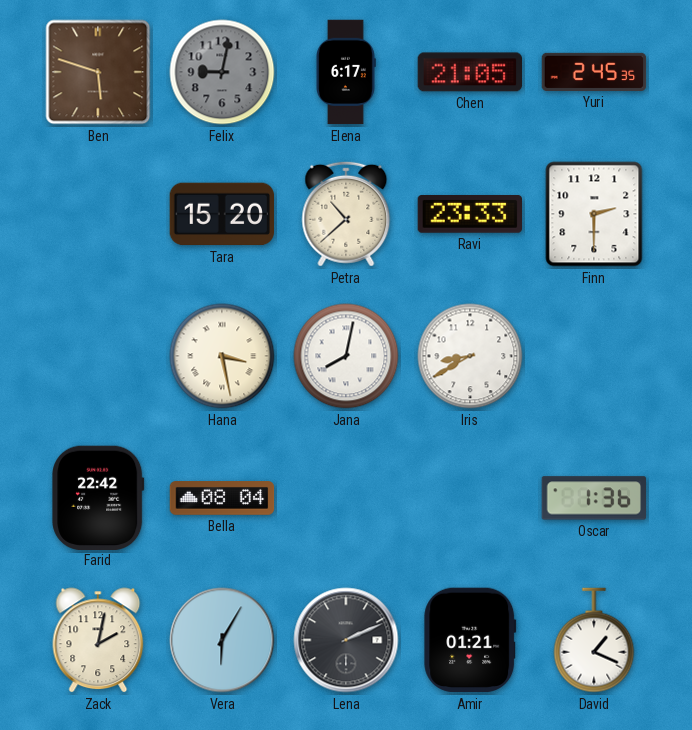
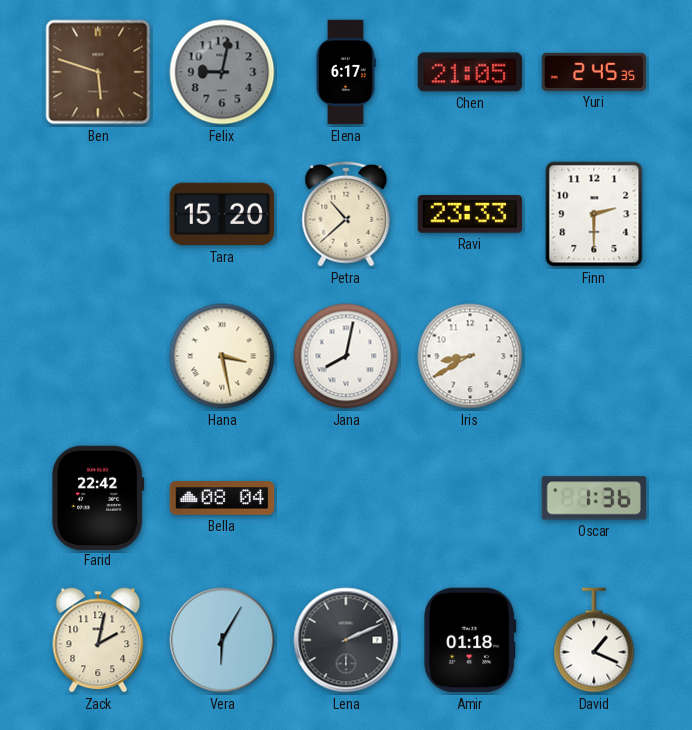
Amir: 01:21 -> 01:18 (470, 640)
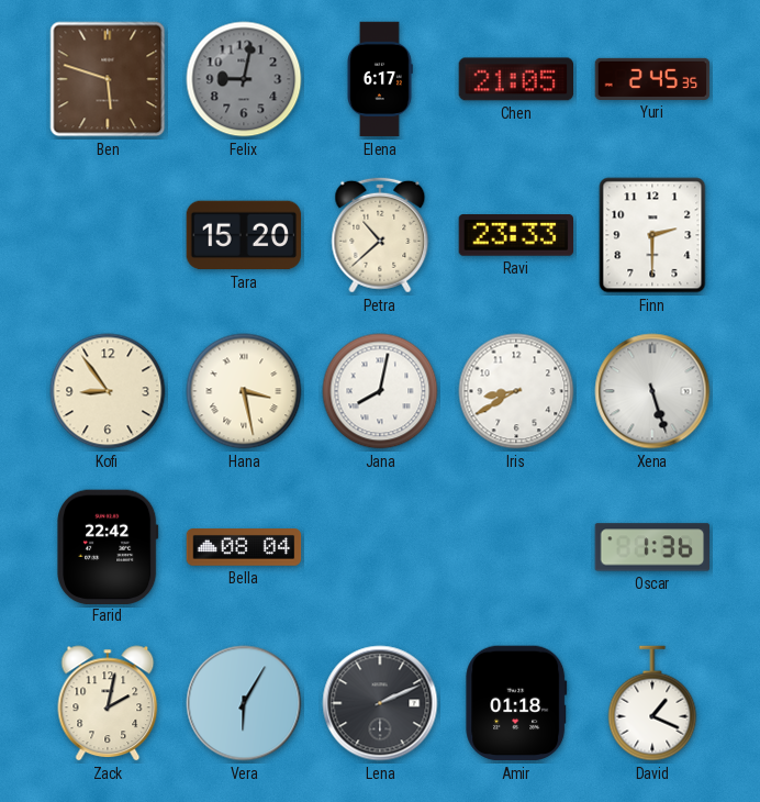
Kofi: none -> 8:54 (108, 391)
Xena: none -> 5:27 (652, 391)
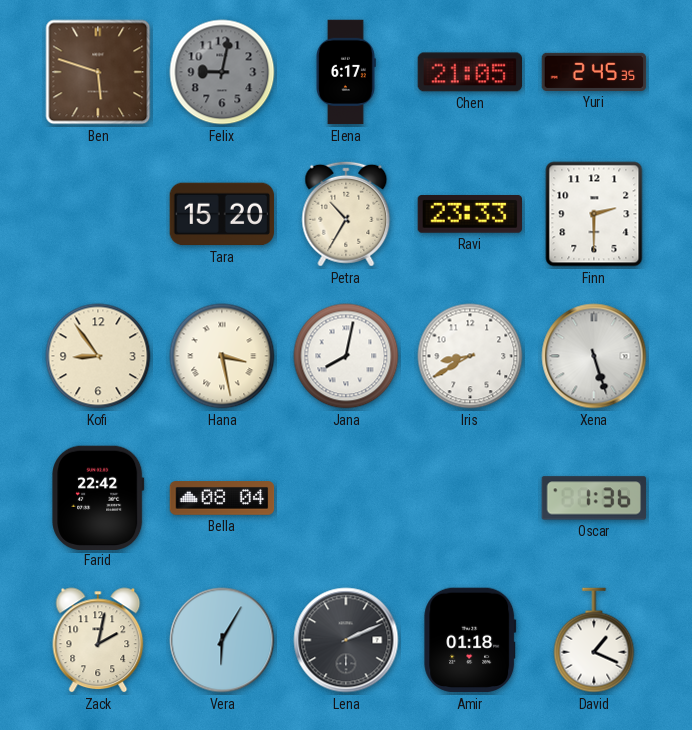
Petra: 10:38 -> 10:35 (346, 214)
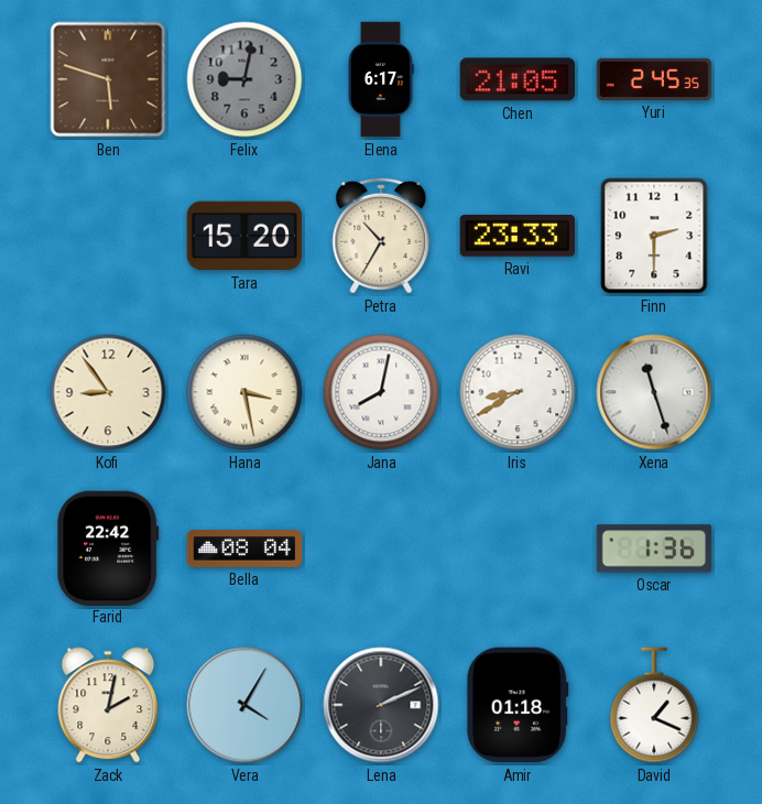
Xena: 5:27 -> 11:27 (654, 392)
Vera: 6:05 -> 4:05 (244, 705)
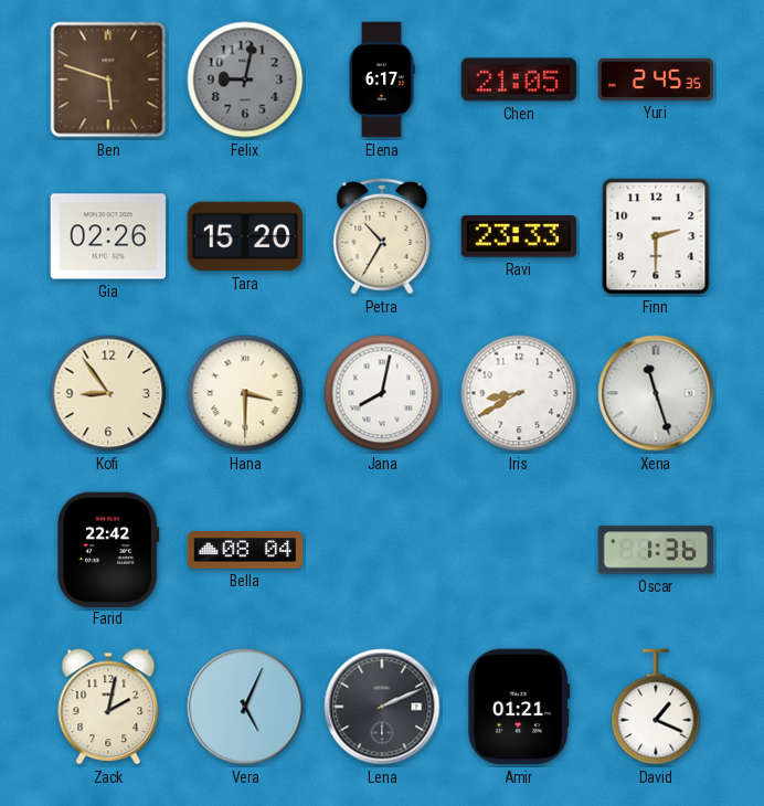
Gia: none -> 02:26 (108, 236)
Hana: 3:28 -> 3:30 (245, 393)
Vera: 4:05 -> 5:04 (245, 707)
Amir: 01:18 -> 01:21 (519, 707)
